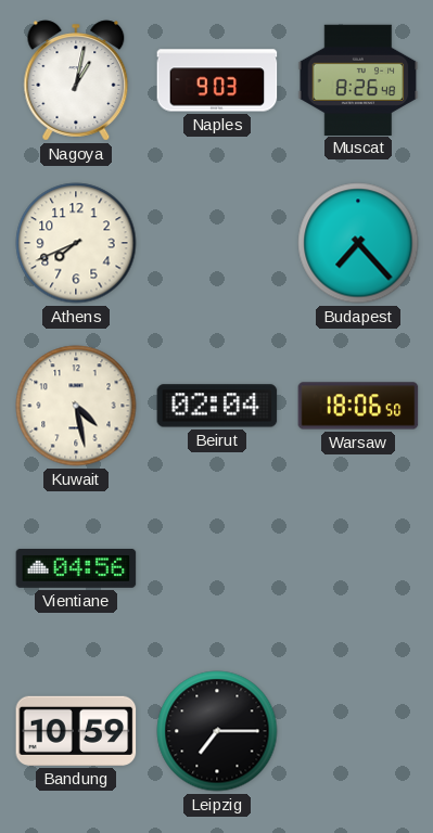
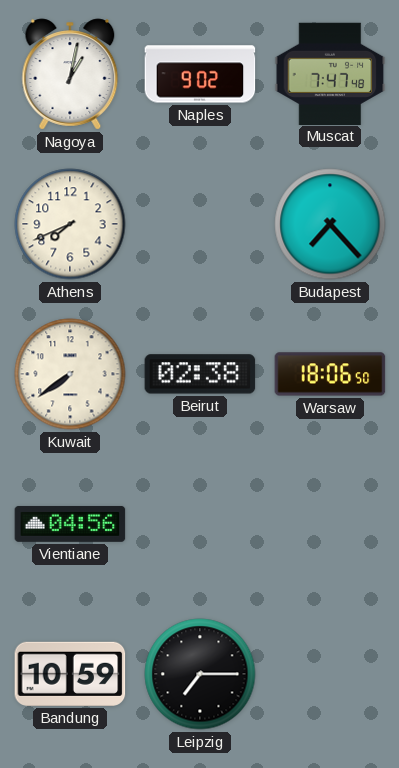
Naples: 9:03 -> 9:02 (200, 74)
Muscat: 8:26 -> 7:47 (330, 73)
Kuwait: 4:28 -> 7:39 (70, 374)
Beirut: 02:04 -> 02:38 (200, 374)
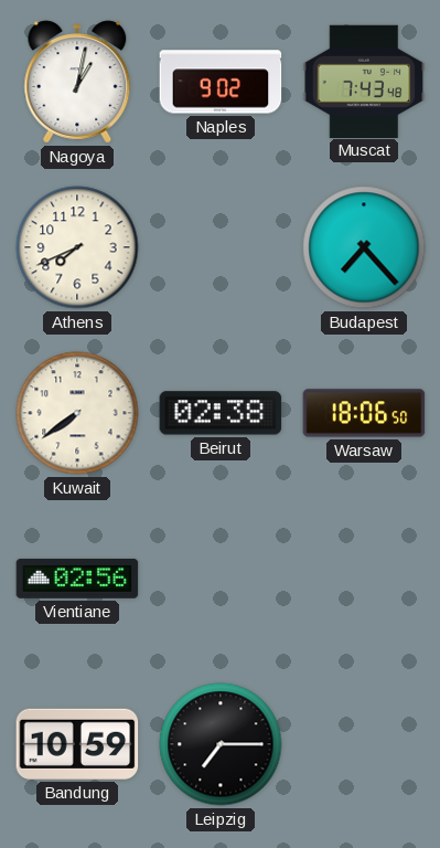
Muscat: 7:47 -> 7:43 (364, 81)
Vientiane: 04:56 -> 02:56 (77, 579)
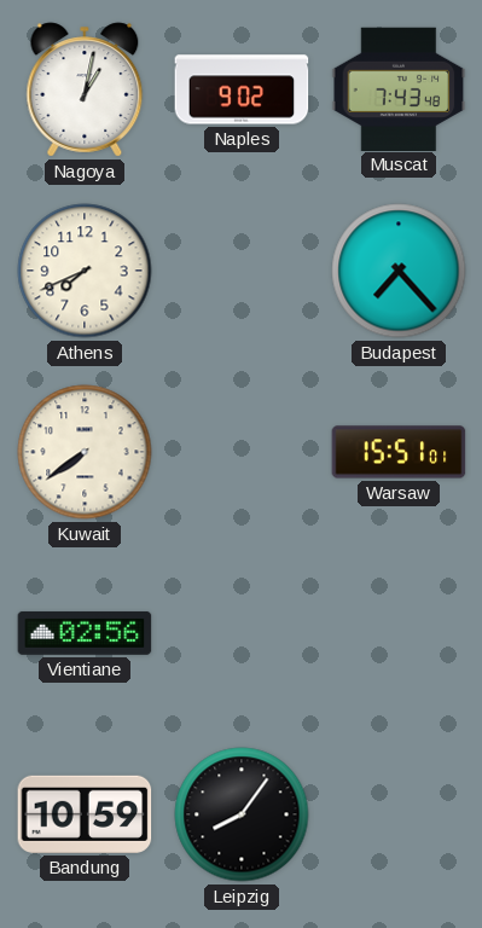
Beirut: 02:38 -> none (221, 413)
Warsaw: 18:06 -> 15:51 (399, 452)
Leipzig: 7:15 -> 8:06 (242, 814)
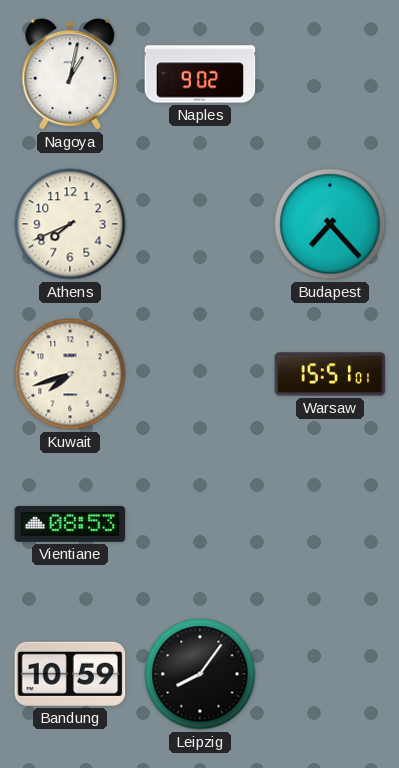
Muscat: 7:43 -> none (399, 88)
Kuwait: 7:39 -> 7:42 (70, 374)
Vientiane: 02:56 -> 08:53 (70, 524)
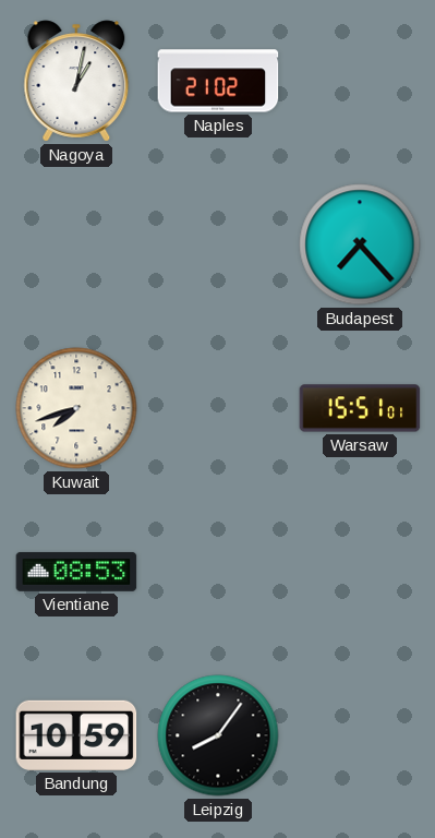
Naples: 9:02 -> 21:02 (218, 81)
Athens: 7:41 -> none (70, 224)
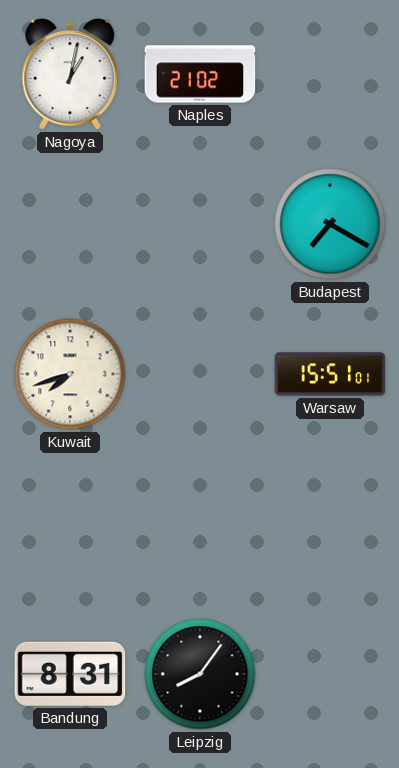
Budapest: 7:23 -> 7:20 (330, 224)
Vientiane: 08:53 -> none (76, 572)
Bandung: 10:59 -> 8:31 (70, 674)
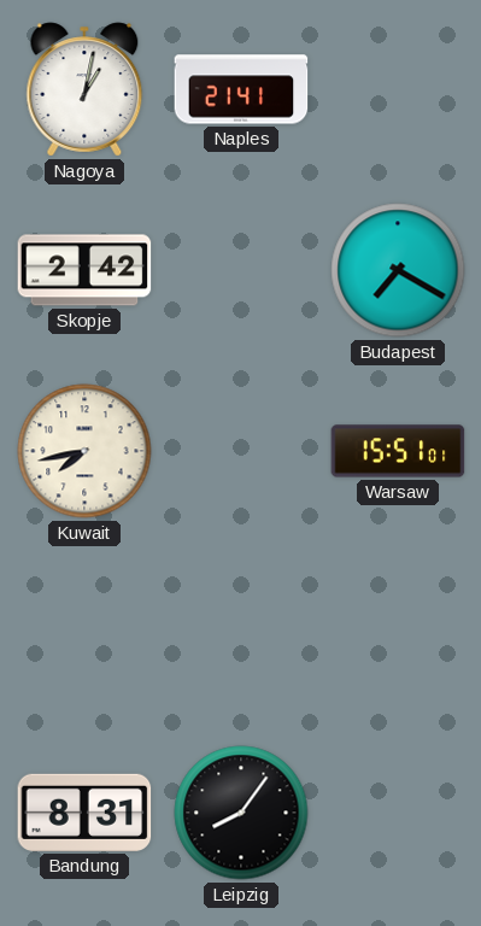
Naples: 21:02 -> 21:41 (241, 89)
Skopje: none -> 2:42 (84, 270)
Kuwait: 7:42 -> 7:43 (84, 451)
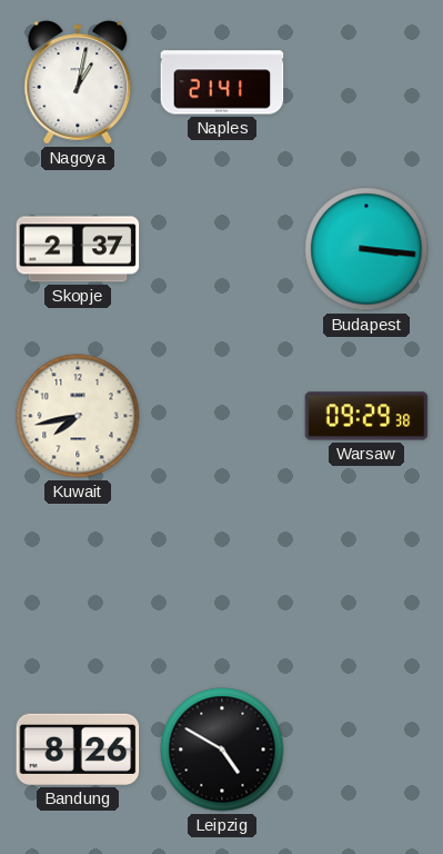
Skopje: 2:42 -> 2:37 (78, 249)
Budapest: 7:20 -> 3:16 (366, 249)
Warsaw: 15:51 -> 09:29 (366, 416)
Bandung: 8:31 -> 8:26 (78, 749)
Leipzig: 8:06 -> 4:50 (222, 749)
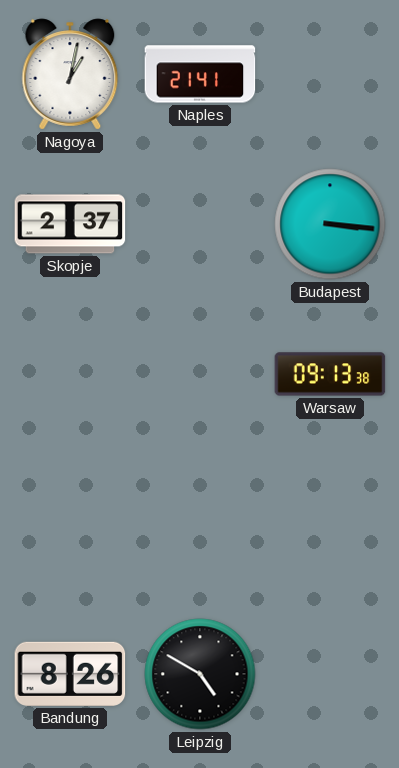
Kuwait: 7:43 -> none (78, 416)
Warsaw: 09:29 -> 09:13 (330, 374)
